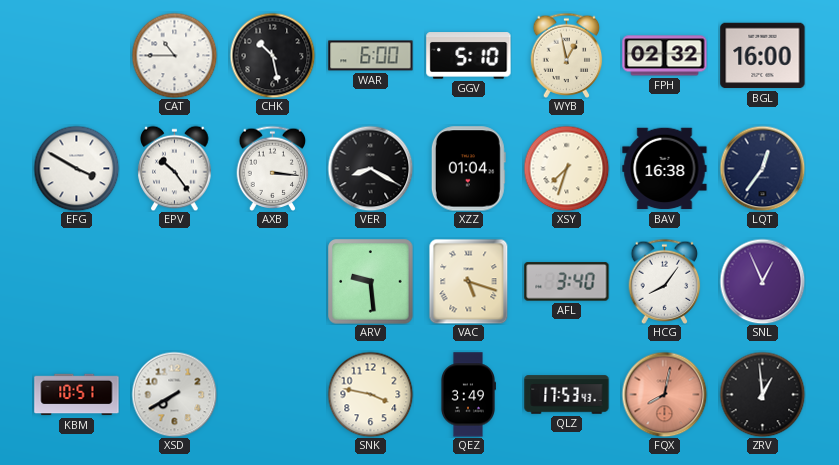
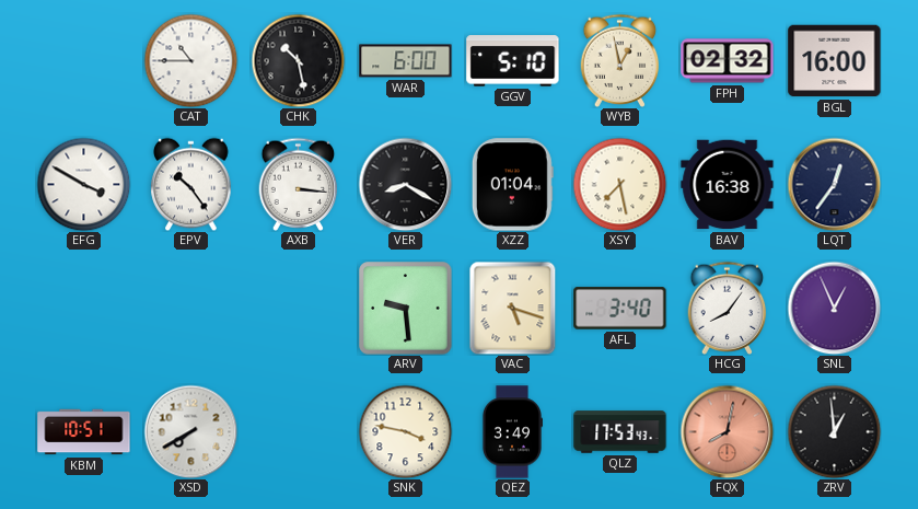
XSY: 7:33 -> 7:28 (619, 184)
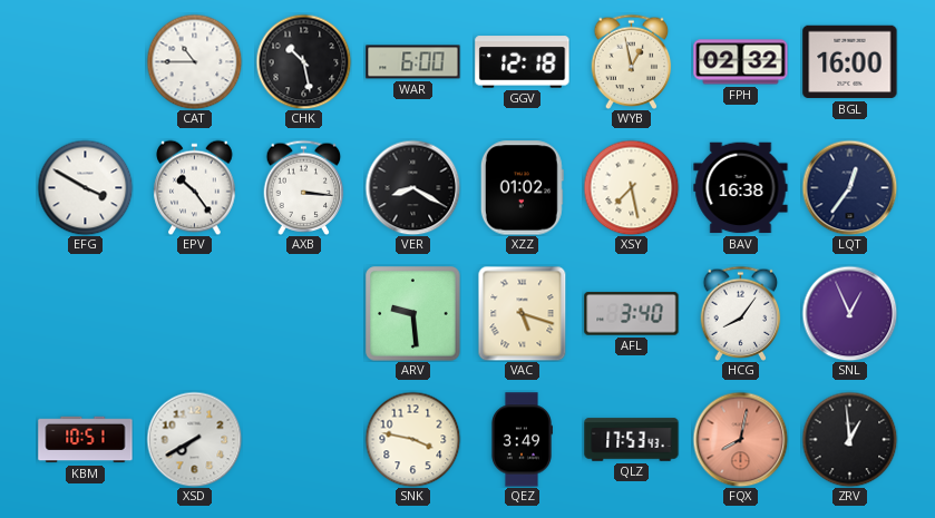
GGV: 5:10 -> 12:18 (523, 62)
XZZ: 01:04 -> 01:02 (522, 188)
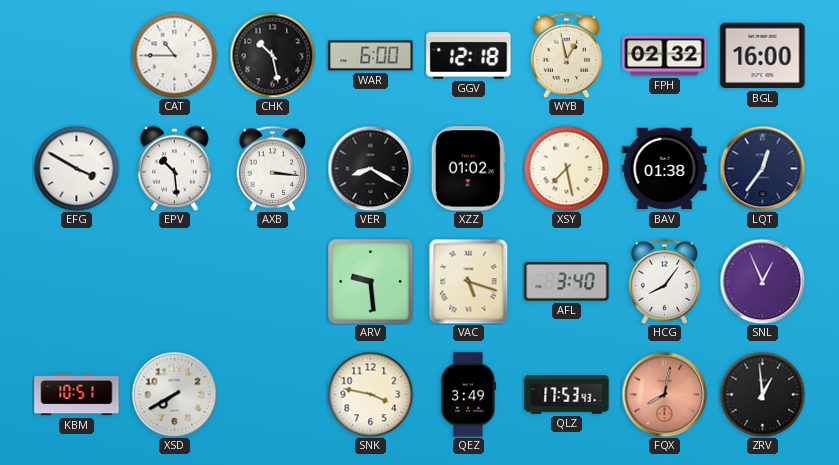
EPV: 10:24 -> 10:29 (175, 168)
BAV: 16:38 -> 01:38 (665, 169)
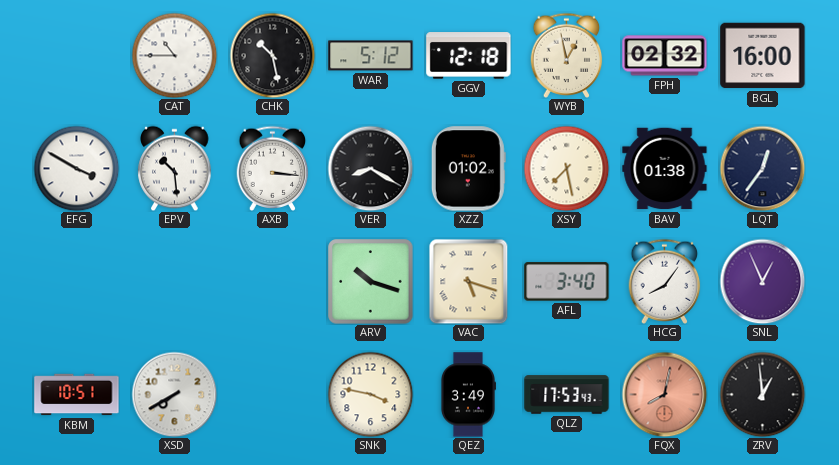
WAR: 6:00 -> 5:12 (371, 56)
ARV: 9:29 -> 10:18 (371, 282)
